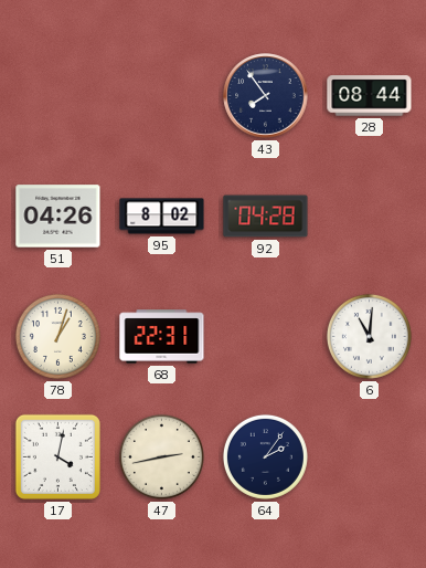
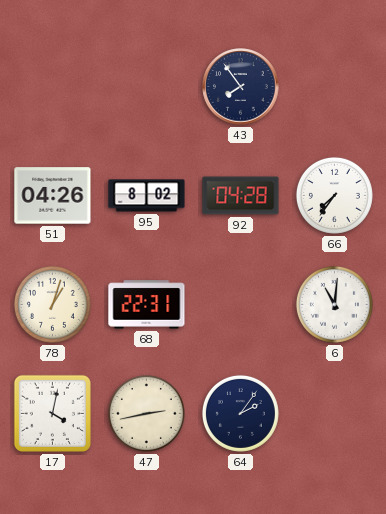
28: 08:44 -> none (370, 96)
66: none -> 7:36 (334, 195)
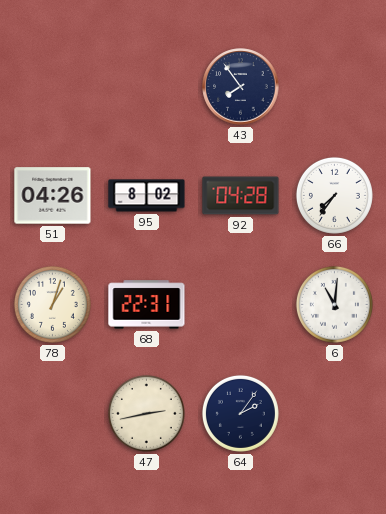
17: 4:02 -> none (52, 413)
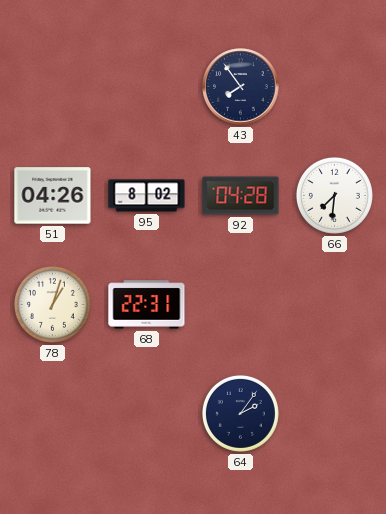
66: 7:36 -> 7:31 (334, 195)
6: 11:01 -> none (334, 304)
47: 2:43 -> none (146, 413)
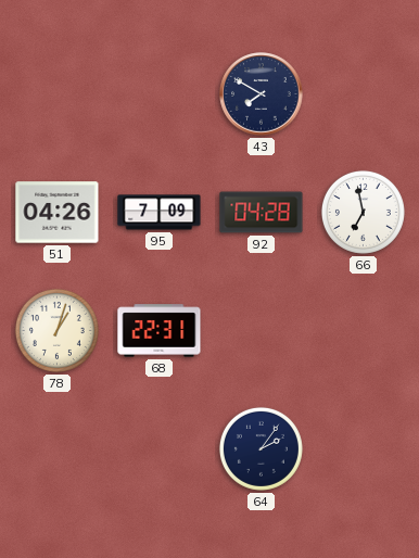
43: 7:54 -> 7:50 (262, 94)
95: 8:02 -> 7:09 (160, 213)
66: 7:31 -> 6:58 (363, 212)
